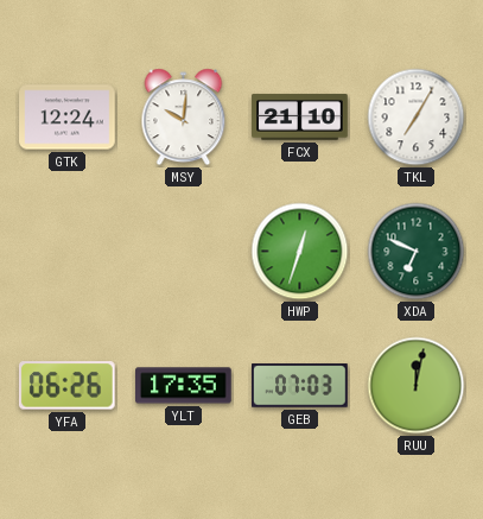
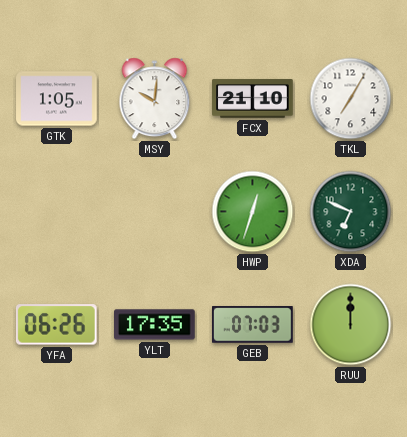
GTK: 12:24 -> 1:05 (57, 99)
RUU: 12:02 -> 12:00 (351, 325)
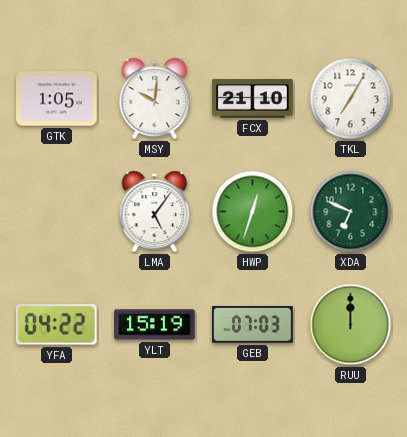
LMA: none -> 5:06 (155, 212)
YFA: 06:26 -> 04:22 (56, 325)
YLT: 17:35 -> 15:19 (155, 325)
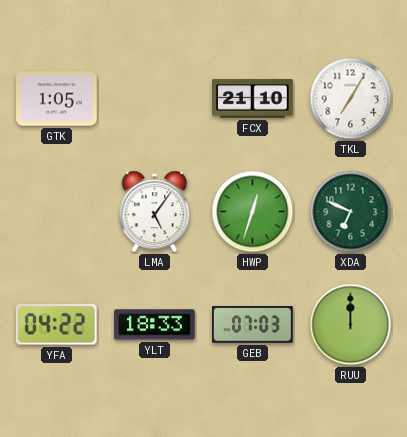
MSY: 10:01 -> none (155, 99)
YLT: 15:19 -> 18:33 (155, 325)
